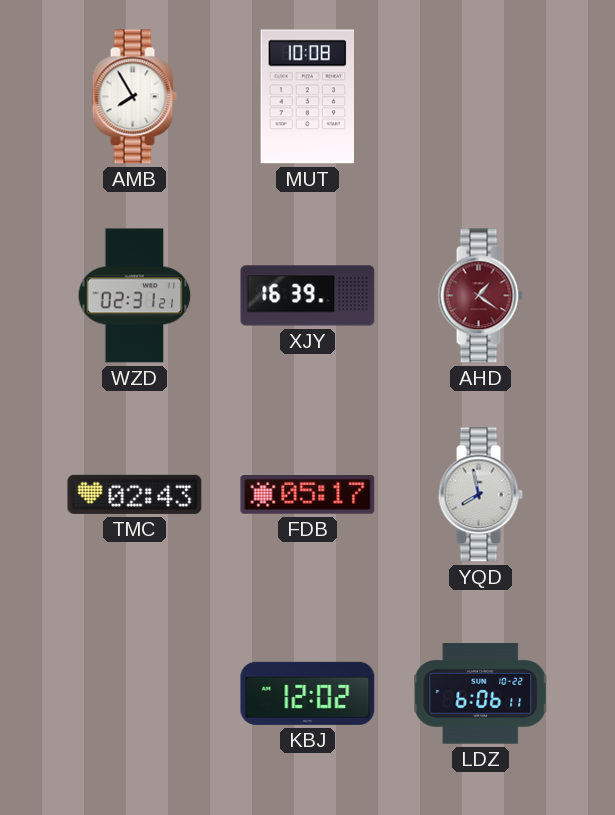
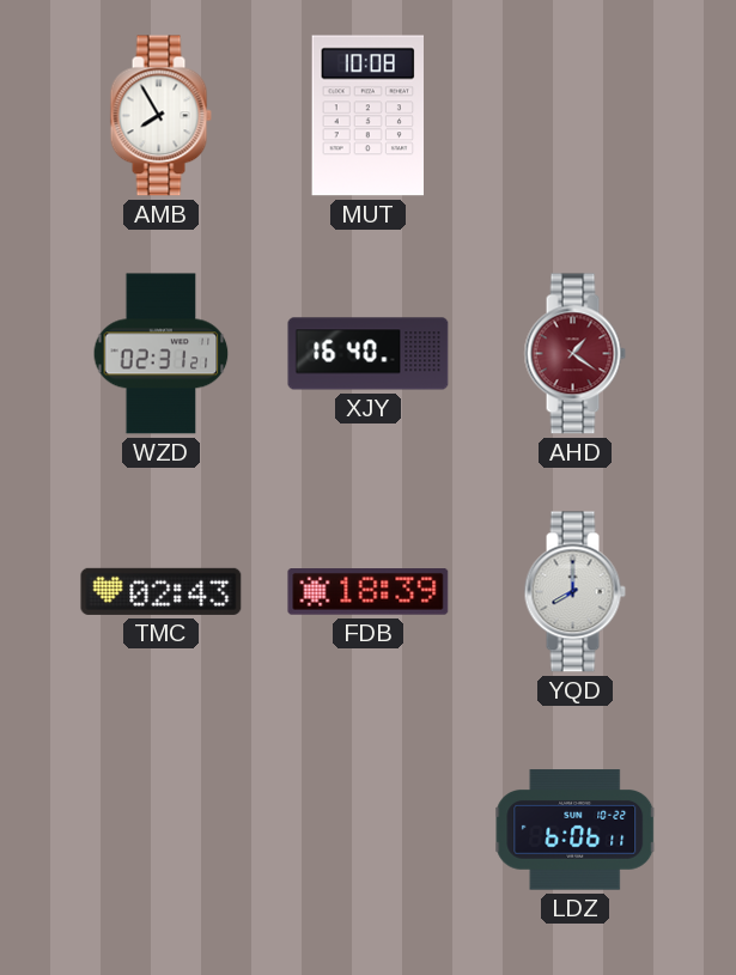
XJY: 16:39 -> 16:40 (369, 354)
FDB: 05:17 -> 18:39 (369, 592)
YQD: 7:58 -> 8:00 (574, 592)
KBJ: 12:02 -> none (308, 693)
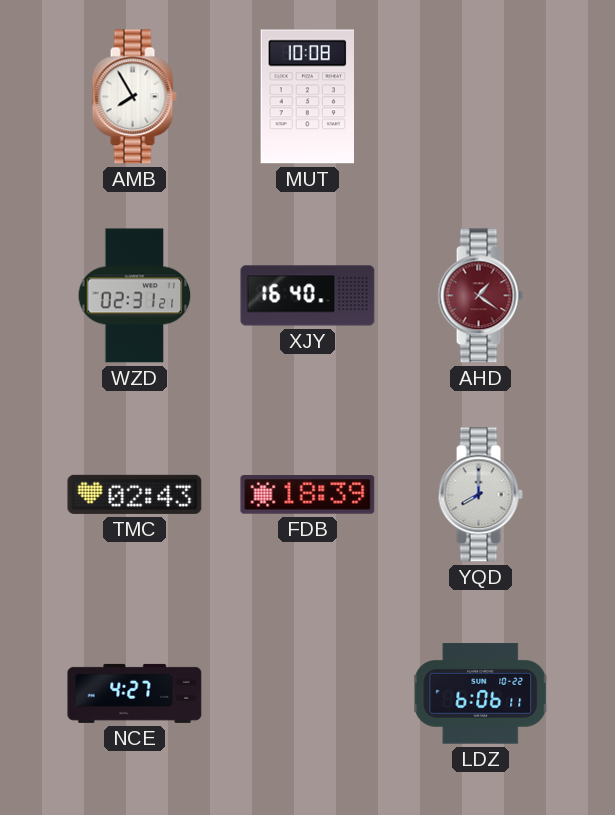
NCE: none -> 4:27 (135, 693)
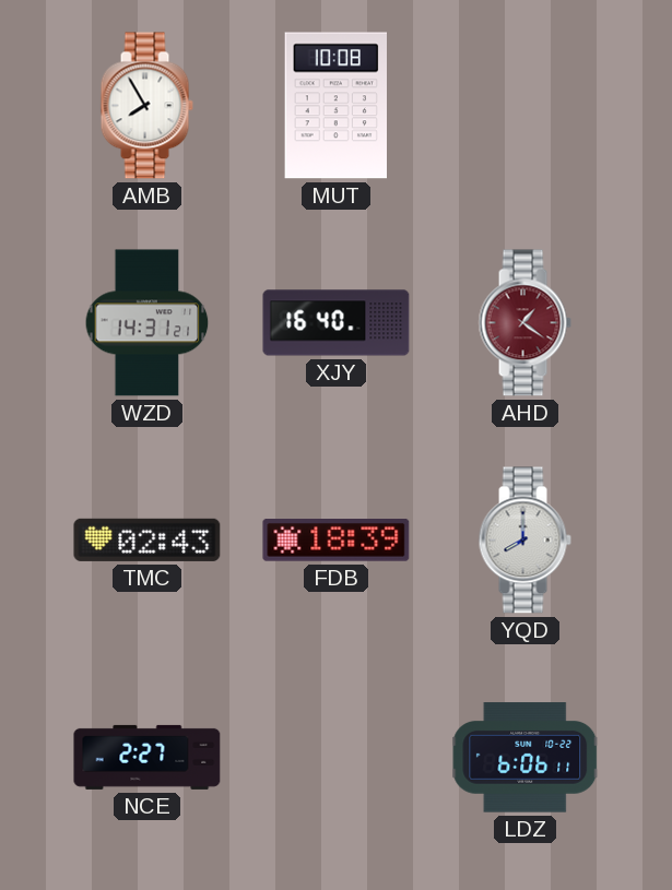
WZD: 02:31 -> 14:31 (148, 323)
NCE: 4:27 -> 2:27 (148, 757)
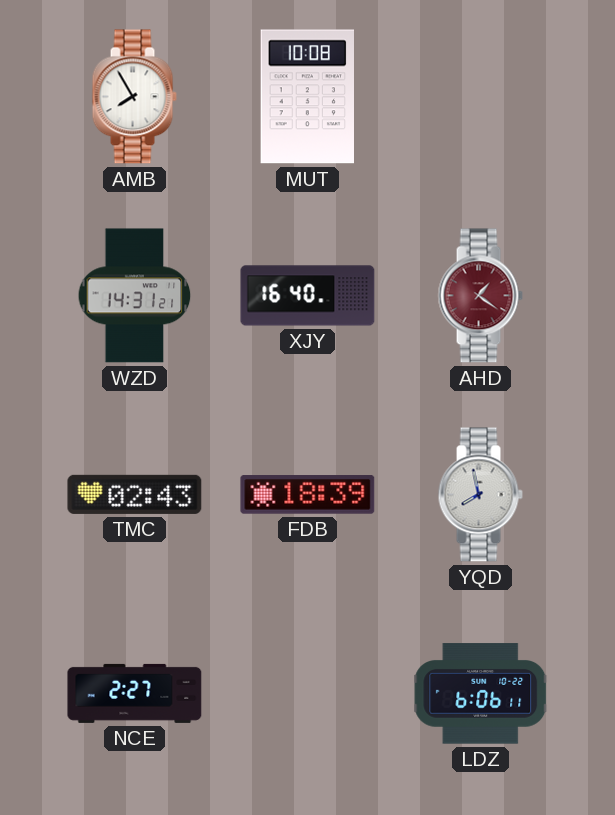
YQD: 8:00 -> 7:58 (480, 495)
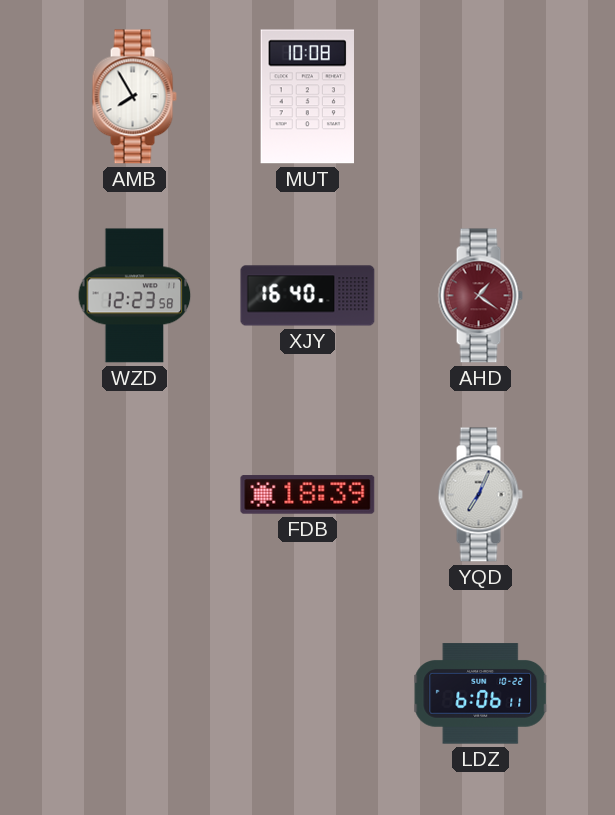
WZD: 14:31 -> 12:23 (135, 296)
TMC: 02:43 -> none (135, 494)
YQD: 7:58 -> 7:04 (480, 495)
NCE: 2:27 -> none (135, 693)
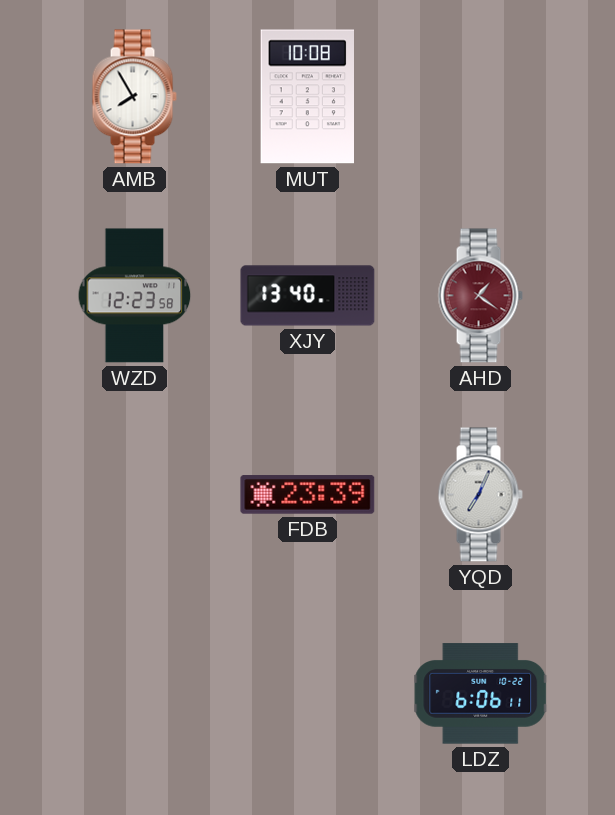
XJY: 16:40 -> 13:40 (308, 296)
FDB: 18:39 -> 23:39 (308, 495)
